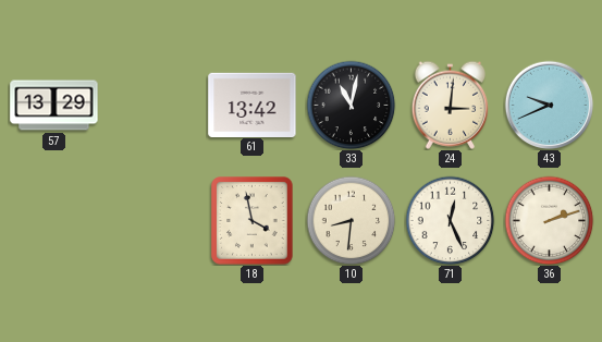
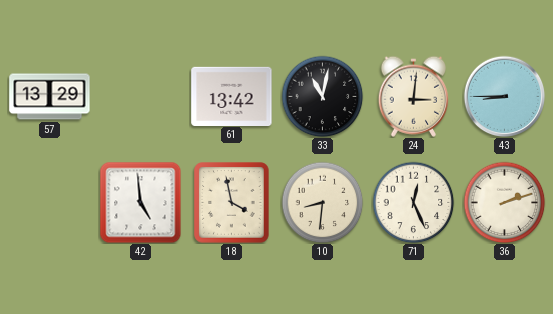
43: 9:41 -> 8:45 (504, 96)
42: none -> 4:59 (140, 202)
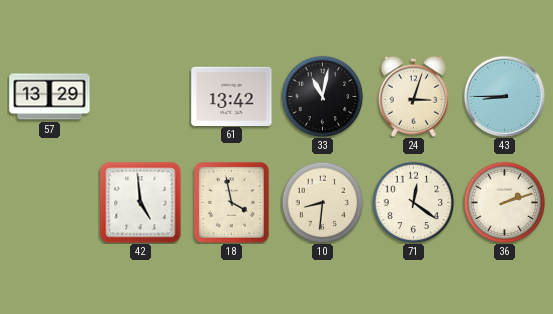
24: 3:01 -> 3:03 (414, 96)
71: 12:26 -> 12:21 (413, 202)
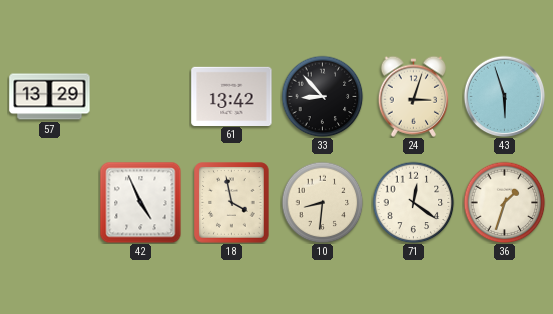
33: 11:02 -> 8:53 (322, 96)
43: 8:45 -> 5:57 (504, 96)
42: 4:59 -> 4:56 (140, 202)
36: 2:12 -> 1:33 (504, 202)
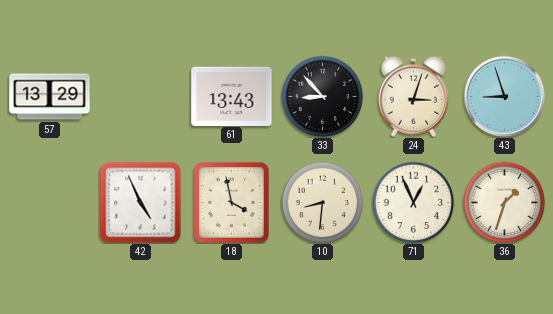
61: 13:42 -> 13:43 (232, 96)
43: 5:57 -> 8:57 (504, 96)
71: 12:21 -> 12:56 (413, 202)
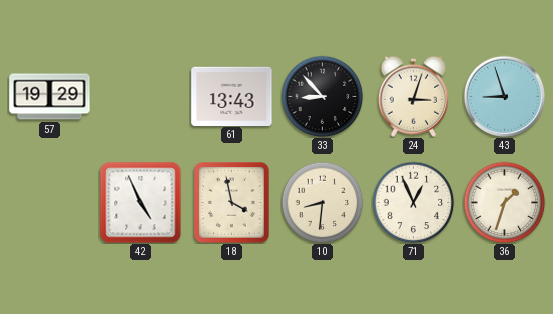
57: 13:29 -> 19:29 (50, 97)
